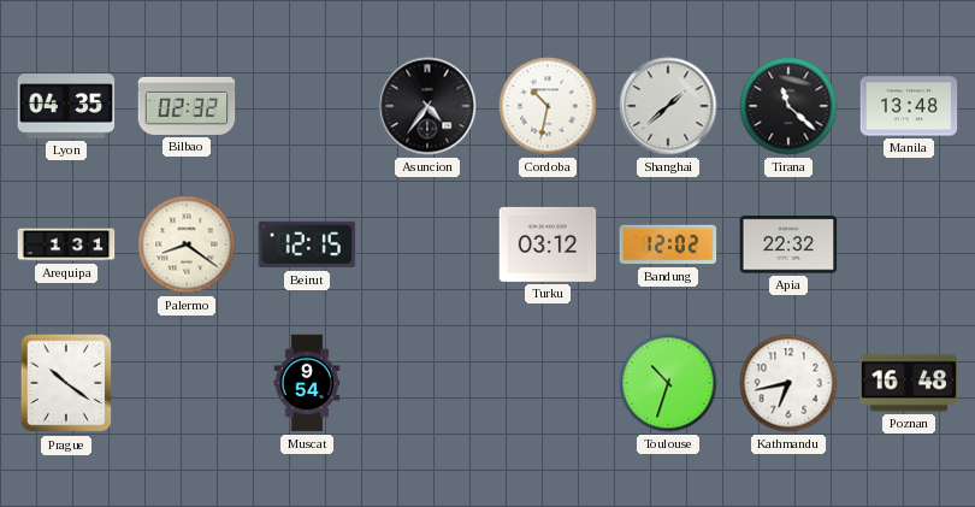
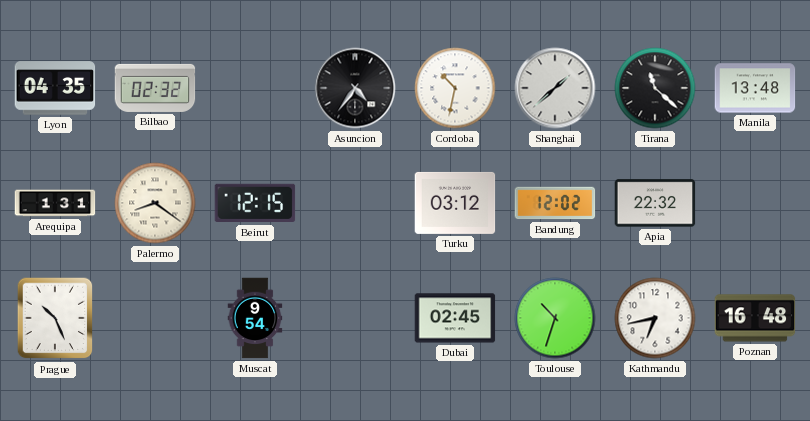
Prague: 10:21 -> 10:26 (55, 318)
Dubai: none -> 02:45 (455, 318)
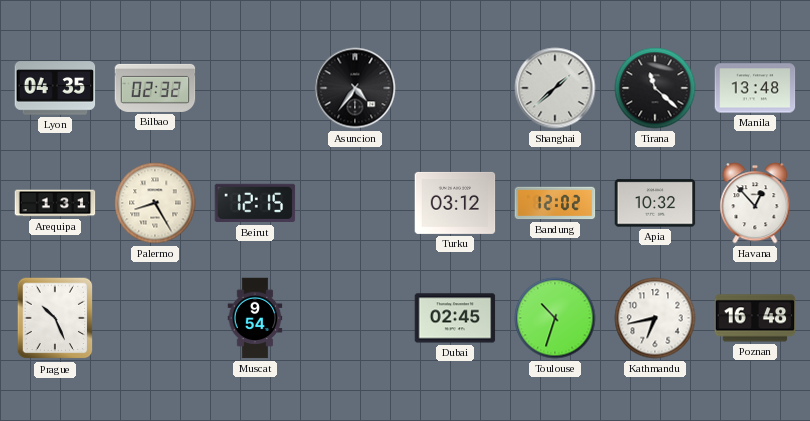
Cordoba: 10:32 -> none (455, 88)
Palermo: 8:21 -> 8:25 (155, 203)
Apia: 22:32 -> 10:32 (655, 203)
Havana: none -> 12:53 (755, 203)
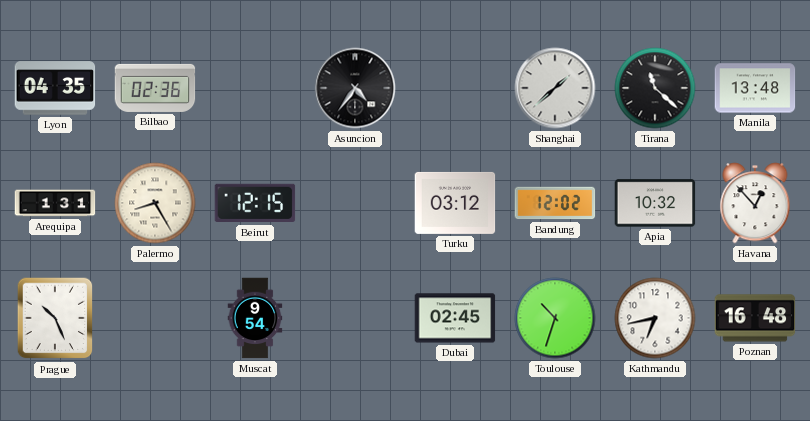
Bilbao: 02:32 -> 02:36 (155, 88)
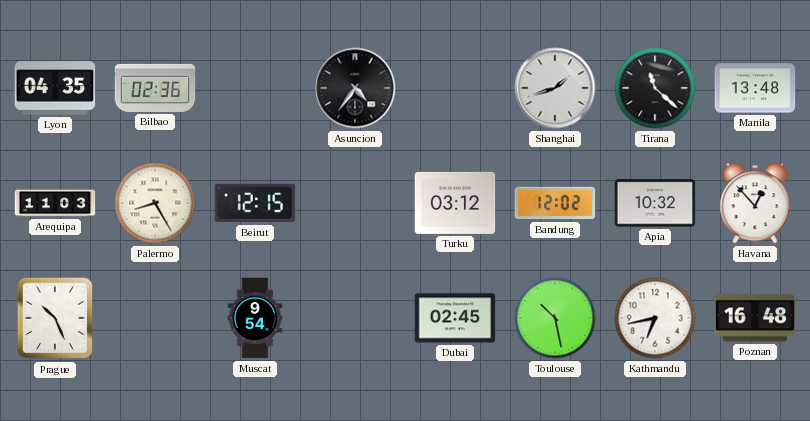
Shanghai: 1:38 -> 1:42 (555, 88)
Arequipa: 1:31 -> 11:03 (55, 203)
Toulouse: 10:33 -> 10:28 (555, 318)
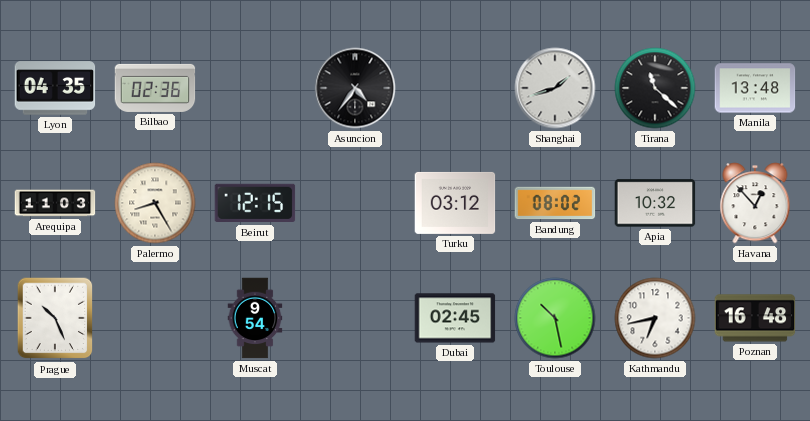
Bandung: 12:02 -> 08:02 (555, 203)
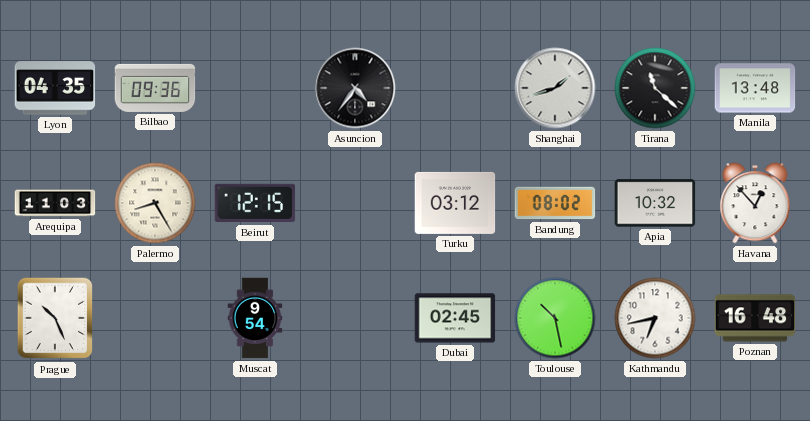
Bilbao: 02:36 -> 09:36 (155, 88)
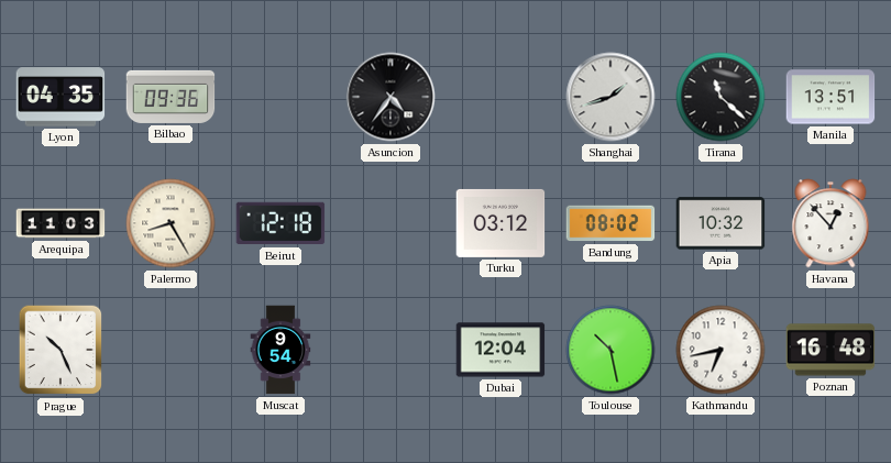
Manila: 13:48 -> 13:51 (831, 97)
Beirut: 12:15 -> 12:18 (280, 223)
Dubai: 02:45 -> 12:04 (501, 350)
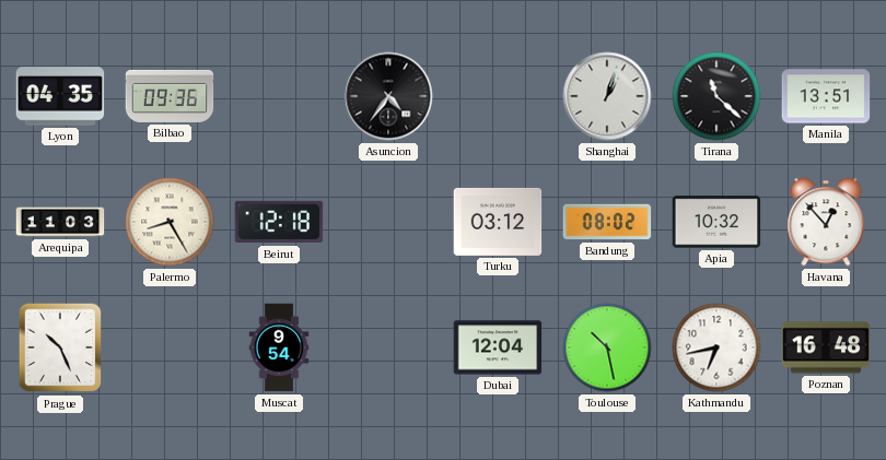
Shanghai: 1:42 -> 1:03 (607, 96)
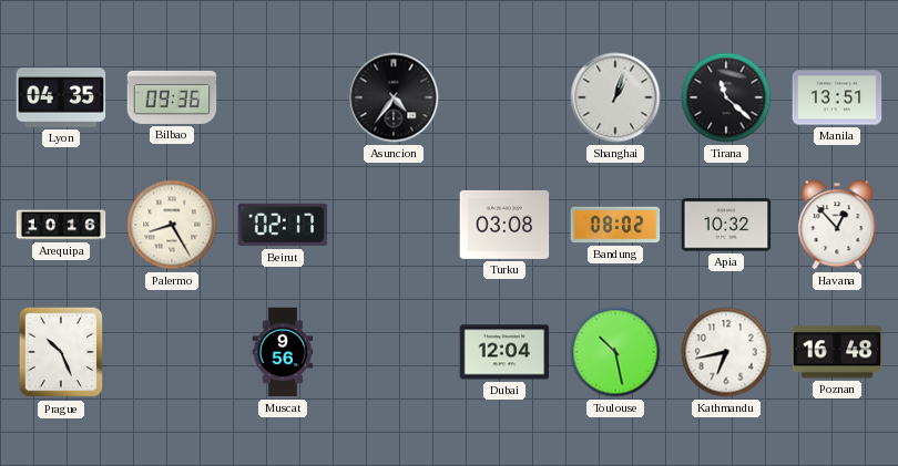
Arequipa: 11:03 -> 10:16 (61, 225)
Beirut: 12:18 -> 02:17 (283, 225)
Turku: 03:12 -> 03:08 (504, 225)
Muscat: 9:54 -> 9:56 (283, 352)
